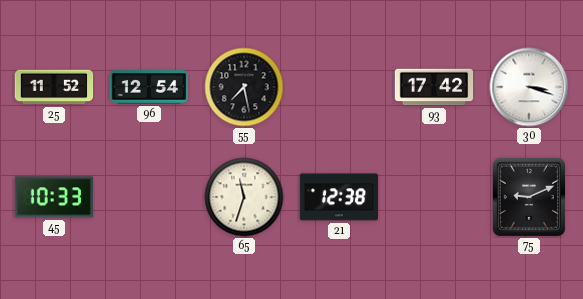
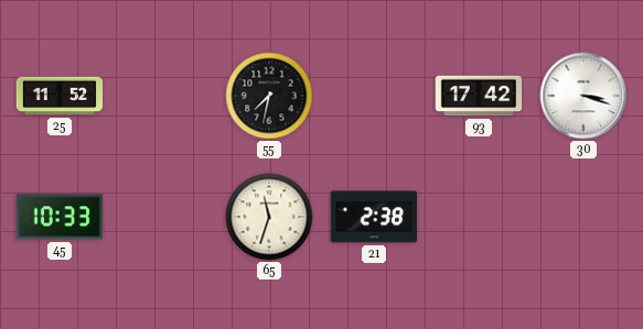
96: 12:54 -> none (149, 87)
55: 7:28 -> 7:32 (269, 96)
21: 12:38 -> 2:38 (373, 217)
75: 9:11 -> none (529, 197)
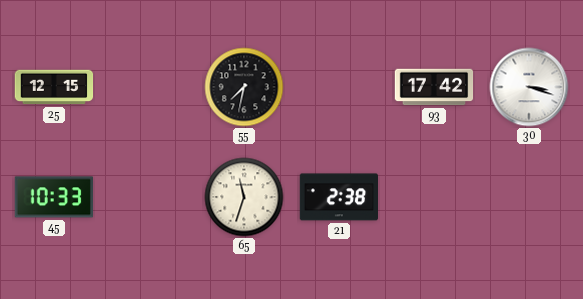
25: 11:52 -> 12:15 (54, 87)
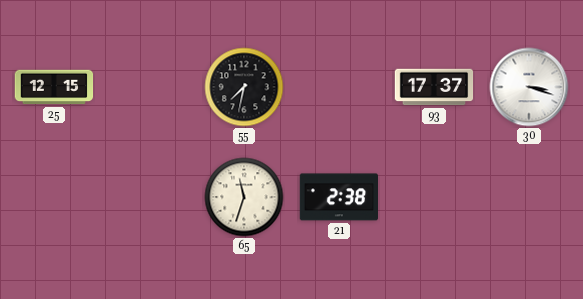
93: 17:42 -> 17:37 (434, 87)
45: 10:33 -> none (53, 197)
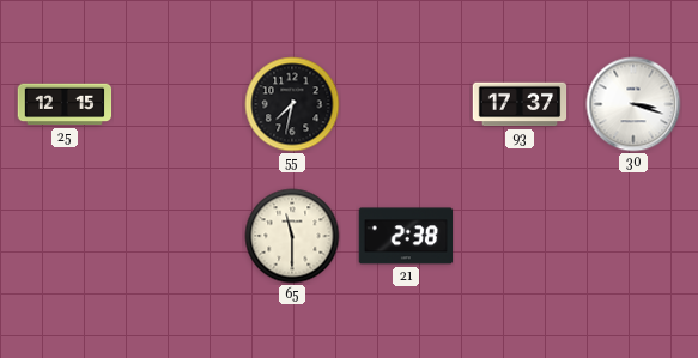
65: 11:33 -> 11:30 (292, 236)
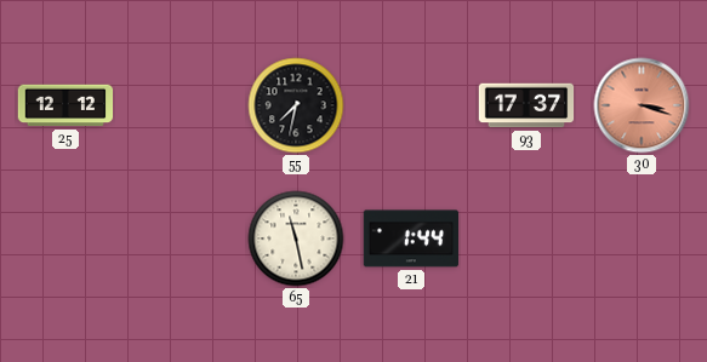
25: 12:15 -> 12:12 (65, 105)
30 dial: white -> salmon (642, 105)
65: 11:30 -> 11:28 (296, 239)
21: 2:38 -> 1:44 (410, 239)
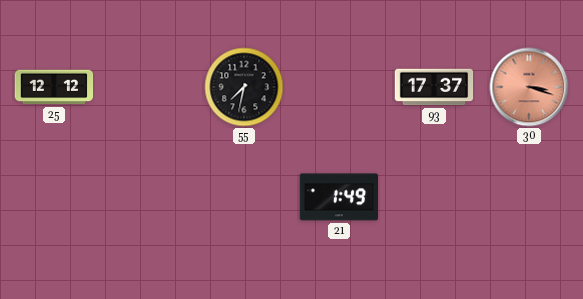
65: 11:28 -> none (296, 239)
21: 1:44 -> 1:49 (338, 197)
